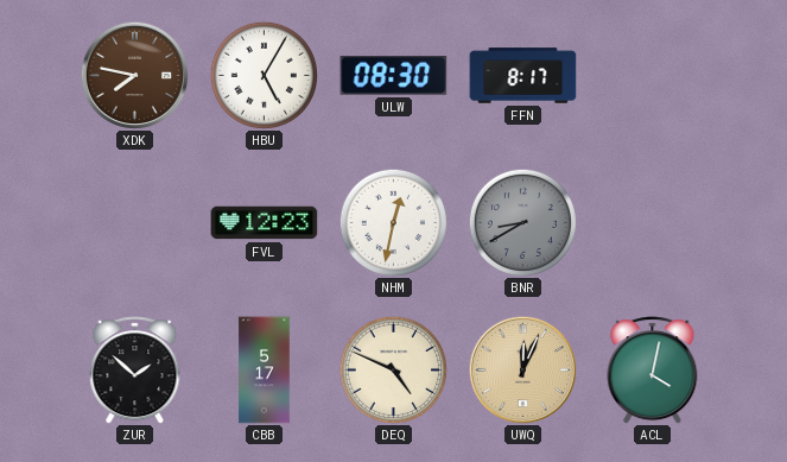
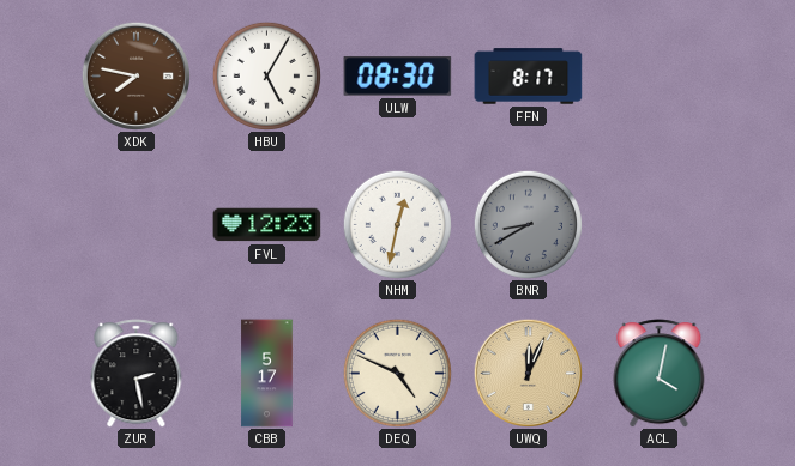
ZUR: 1:52 -> 2:28 (137, 374)
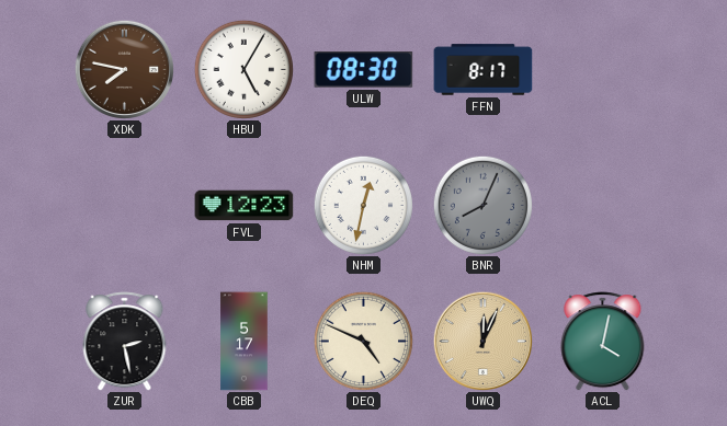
BNR: 8:40 -> 8:04 (482, 205)
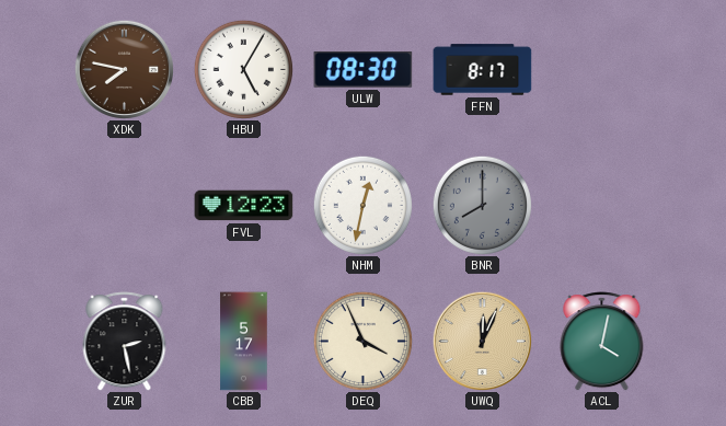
BNR: 8:04 -> 8:00 (482, 205)
DEQ: 4:49 -> 3:56 (362, 341)
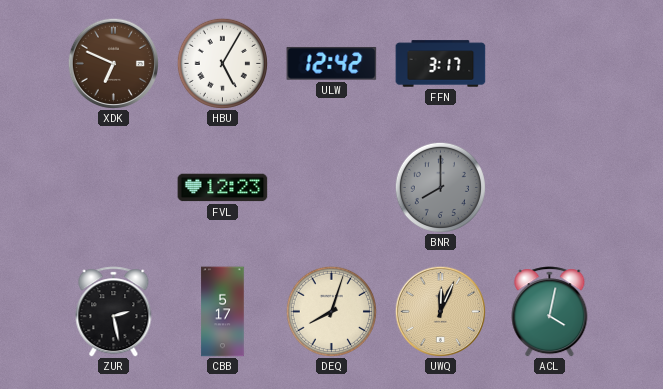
XDK: 7:47 -> 6:49 (113, 63)
ULW: 08:30 -> 12:42 (332, 63)
FFN: 8:17 -> 3:17 (441, 64)
NHM: 12:32 -> none (362, 205)
DEQ: 3:56 -> 8:03 (331, 311)
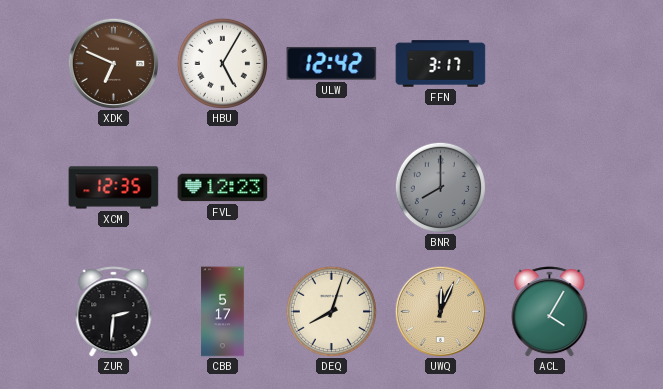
XCM: none -> 12:35 (114, 188)
ZUR: 2:28 -> 2:31 (114, 312)
ACL: 4:02 -> 4:05 (550, 312)
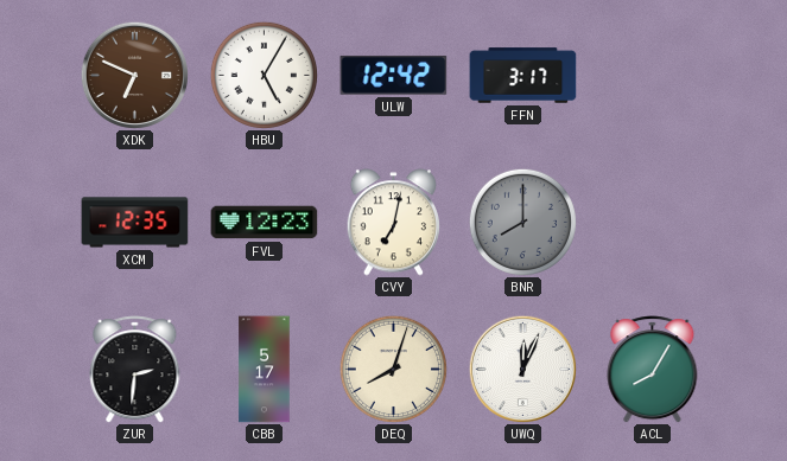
CVY: none -> 7:02 (393, 223)
UWQ dial: champagne -> white (522, 369)
ACL: 4:05 -> 8:05 (653, 370)
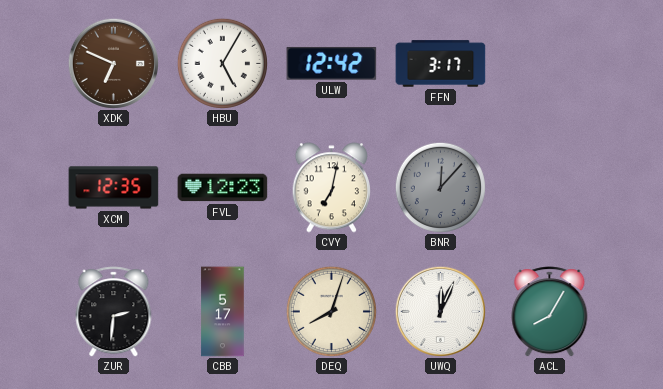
BNR: 8:00 -> 12:07 (440, 187)
